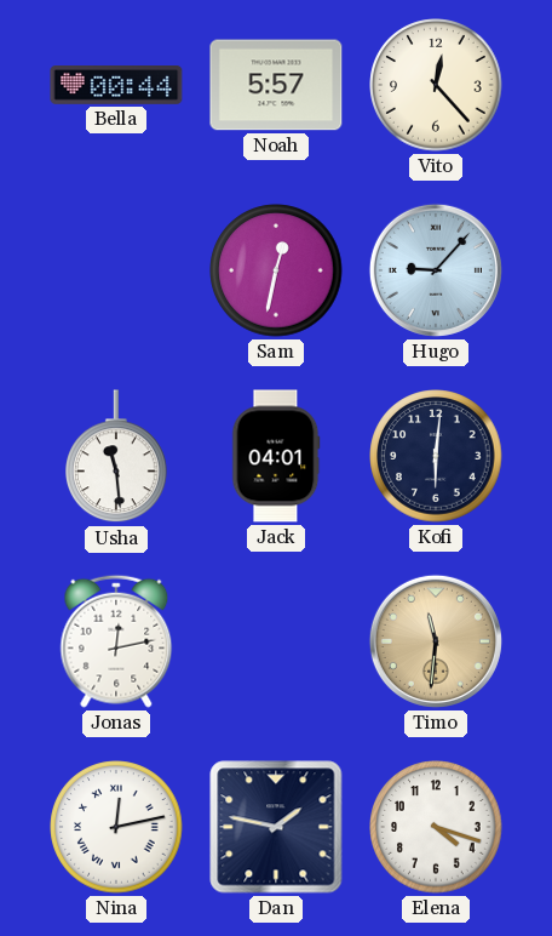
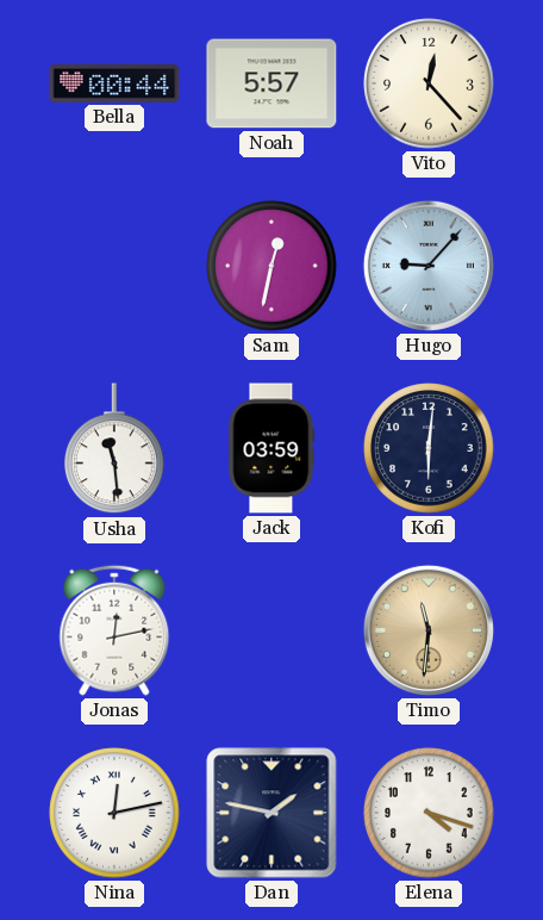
Jack: 04:01 -> 03:59 (271, 448)
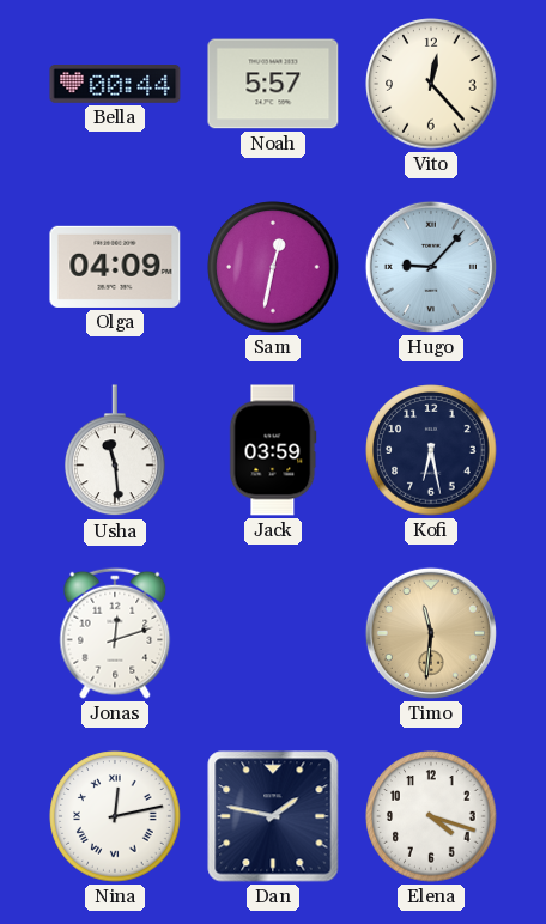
Olga: none -> 04:09 (115, 267)
Kofi: 6:01 -> 6:28 (431, 450)
Jonas: 12:13 -> 12:12 (115, 633)
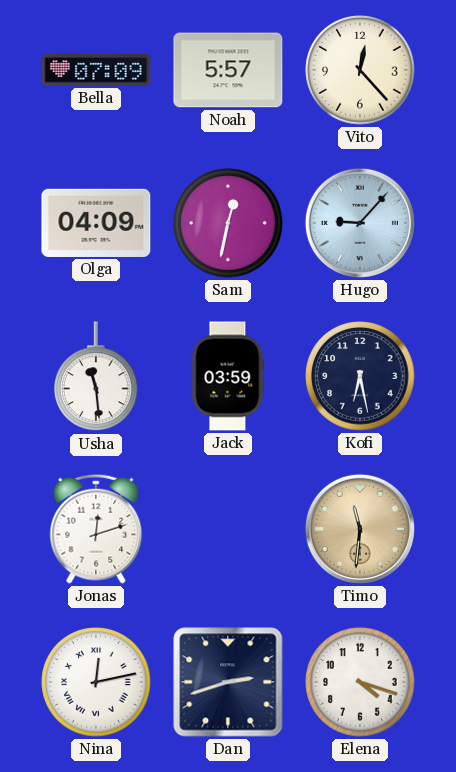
Bella: 00:44 -> 07:09 (96, 71)
Dan: 1:47 -> 2:42 (228, 682)
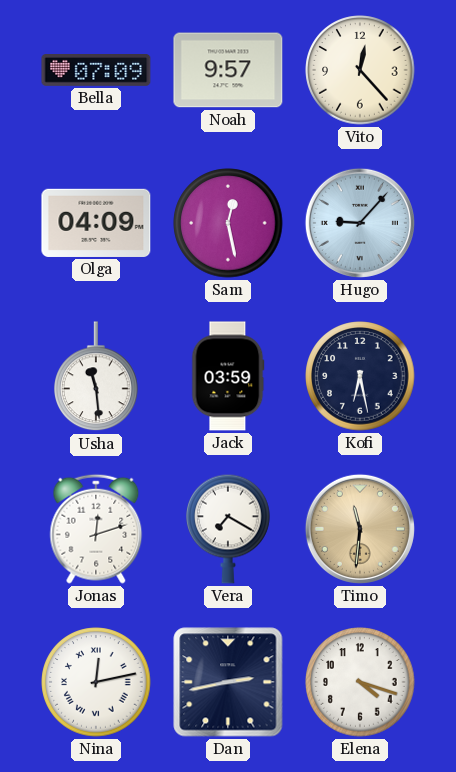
Noah: 5:57 -> 9:57 (228, 70)
Sam: 12:32 -> 12:28 (228, 223)
Vera: none -> 7:20 (229, 529)
Dan: 2:42 -> 2:43 (228, 682)
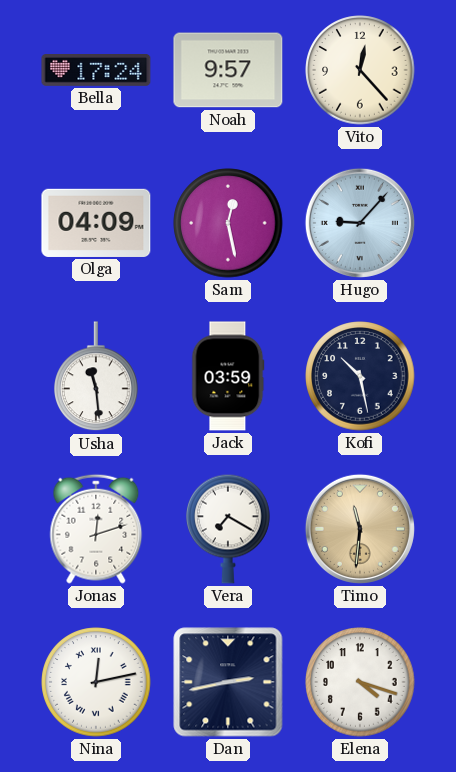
Bella: 07:09 -> 17:24 (96, 71)
Kofi: 6:28 -> 10:28 (360, 376)
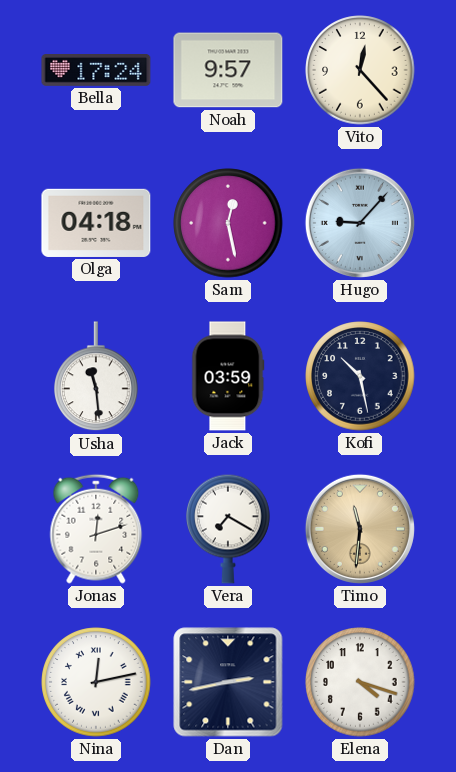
Olga: 04:09 -> 04:18 (96, 223)
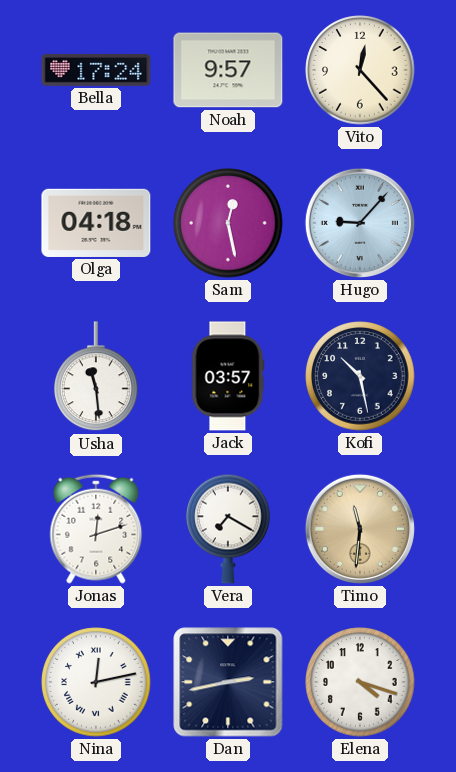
Jack: 03:59 -> 03:57 (228, 376)
